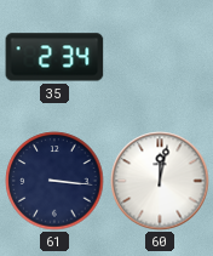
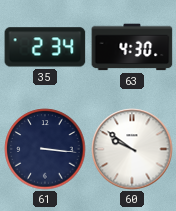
63: none -> 4:30 (132, 47)
60: 12:02 -> 9:51 (132, 149)
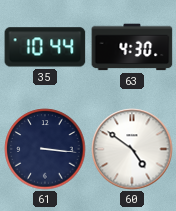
35: 2:34 -> 10:44 (45, 47)
60: 9:51 -> 4:51 (132, 149)
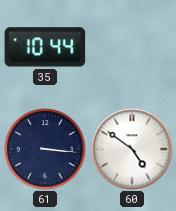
63: 4:30 -> none (132, 47)
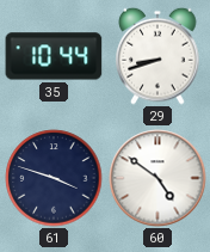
29: none -> 8:42 (157, 56)
61: 3:16 -> 3:48 (54, 178)
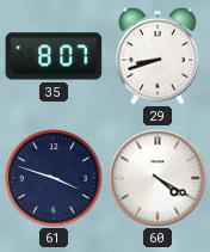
35: 10:44 -> 8:07 (54, 56)
60: 4:51 -> 4:20 (157, 178)
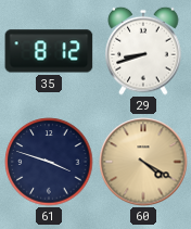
35: 8:07 -> 8:12 (49, 51)
60 dial: white -> champagne (143, 162)
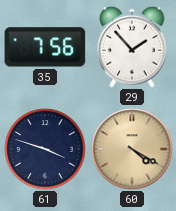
35: 8:12 -> 7:56 (45, 47)
29: 8:42 -> 1:53 (132, 47)
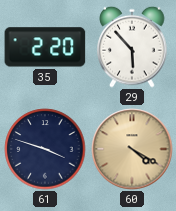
35: 7:56 -> 2:20 (45, 47)
29: 1:53 -> 5:53 (132, 47)
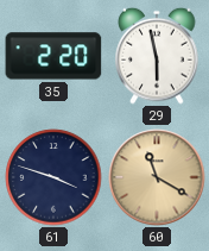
29: 5:53 -> 5:58 (157, 56)
60: 4:20 -> 11:20 (157, 177)
